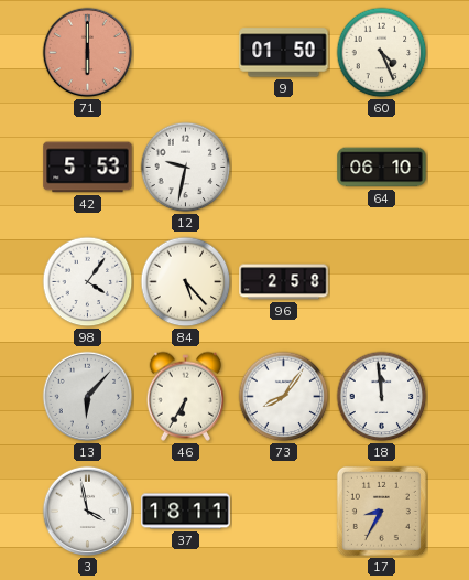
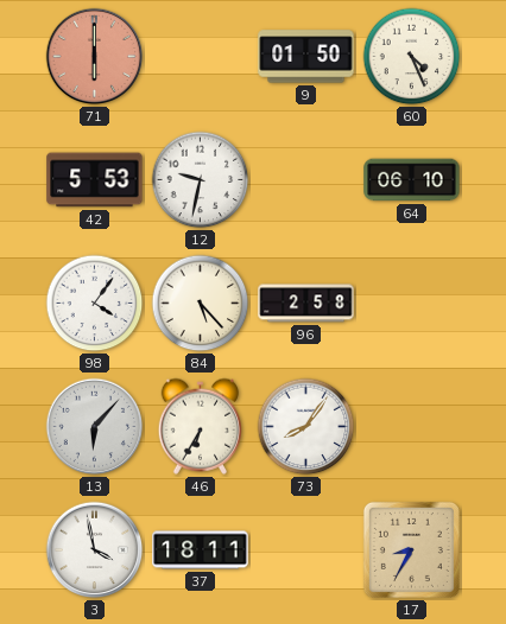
18: 11:59 -> none (382, 397)
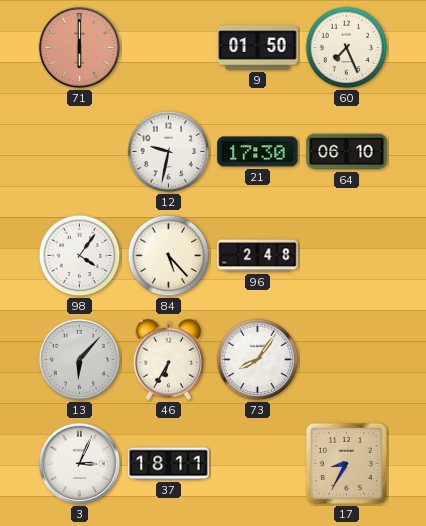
60: 4:26 -> 7:26 (347, 48)
42: 5:53 -> none (95, 180)
21: none -> 17:30 (258, 152)
96: 2:58 -> 2:48 (258, 256)
3: 3:58 -> 3:04 (80, 464)
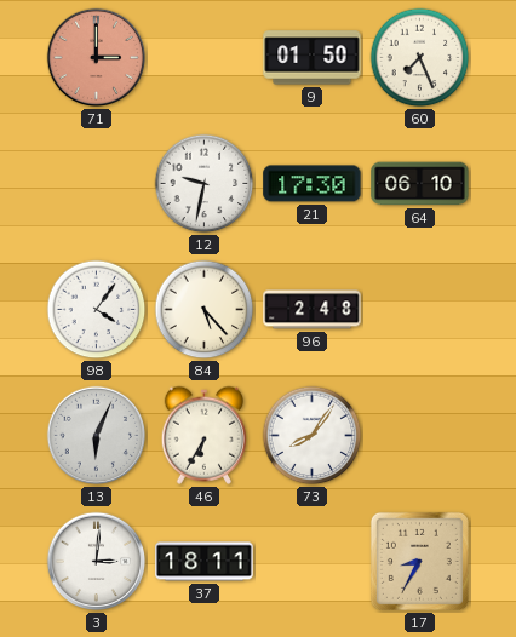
71: 6:00 -> 3:00 (97, 58)
13: 6:07 -> 6:04 (97, 436)
3: 3:04 -> 3:01 (97, 562)
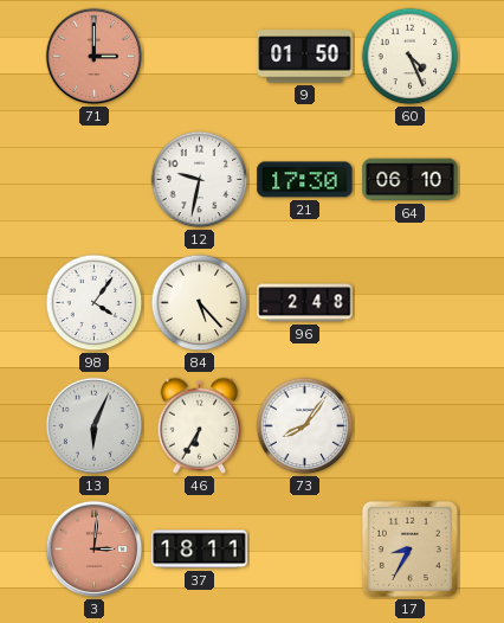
60: 7:26 -> 4:26 (411, 57)
3 dial: white -> salmon (95, 550)
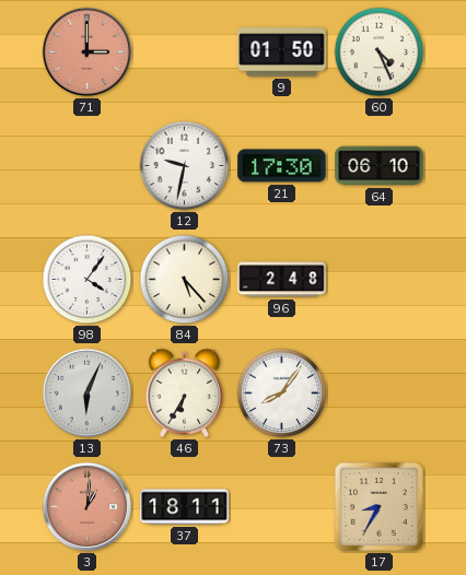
3: 3:01 -> 1:01 (88, 507)
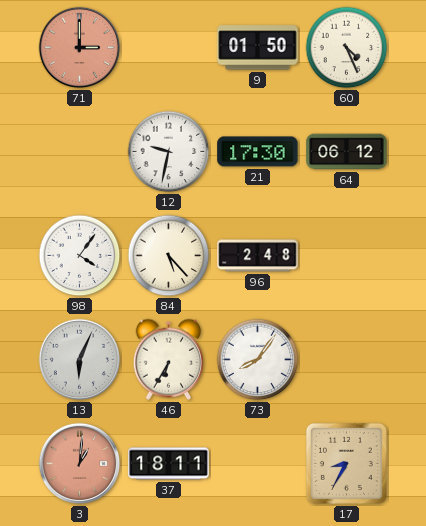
64: 06:10 -> 06:12 (347, 152)
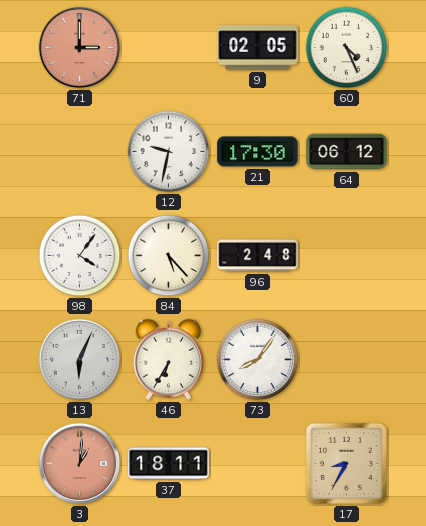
9: 01:50 -> 02:05 (258, 48)
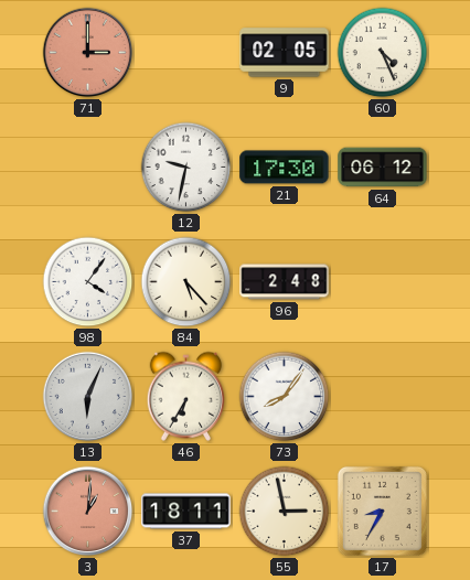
55: none -> 2:58 (285, 512)
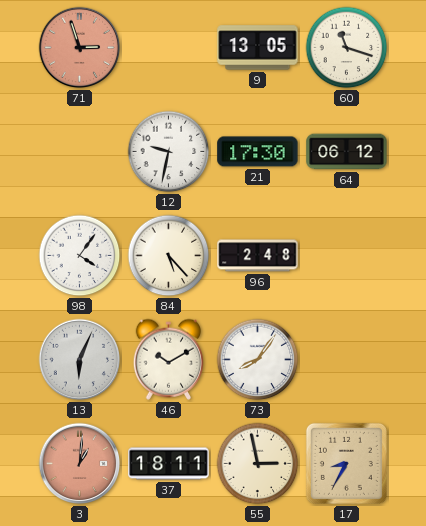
71: 3:00 -> 2:57 (80, 48)
9: 02:05 -> 13:05 (258, 48)
60: 4:26 -> 11:18 (347, 48)
46: 6:35 -> 10:10 (168, 359)
